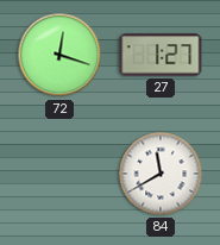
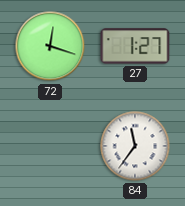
84: 11:40 -> 11:36 (135, 146)
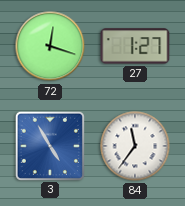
3: none -> 4:55 (49, 145)
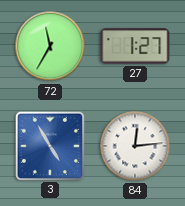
72: 12:18 -> 11:35 (50, 46)
84: 11:36 -> 12:14 (135, 146)
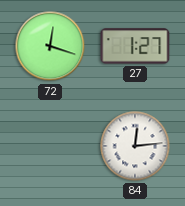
72: 11:35 -> 12:18 (50, 46)
3: 4:55 -> none (49, 145)
